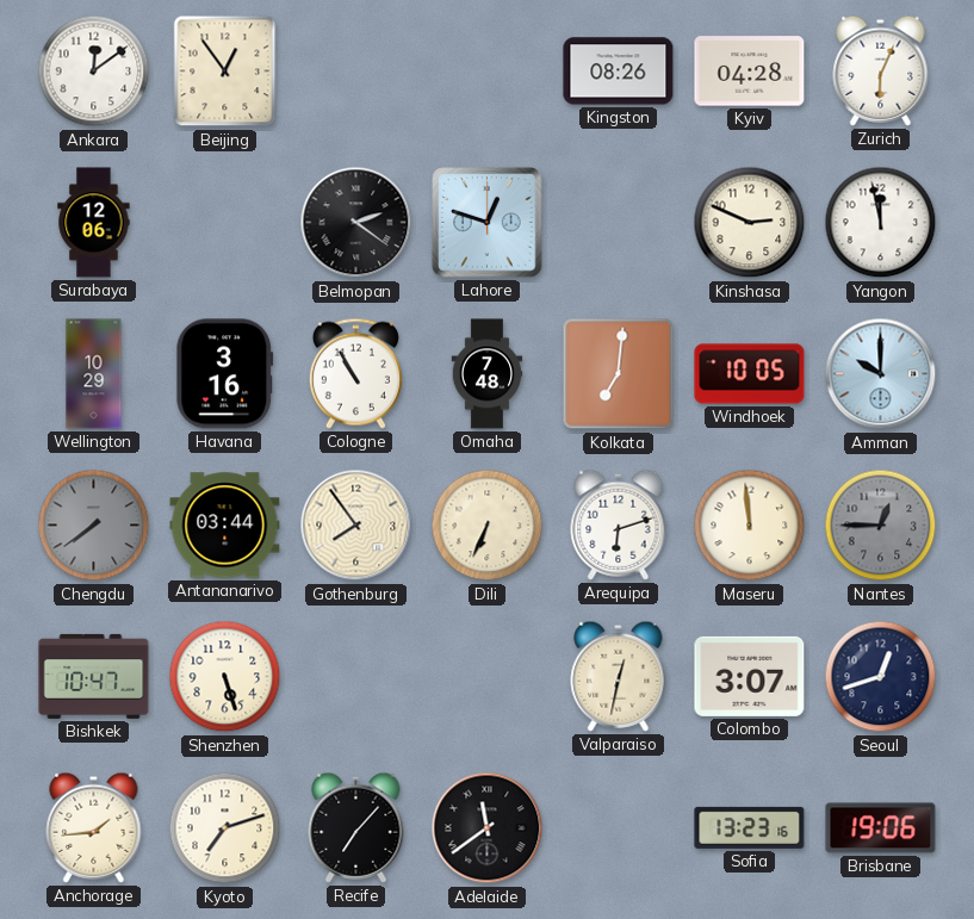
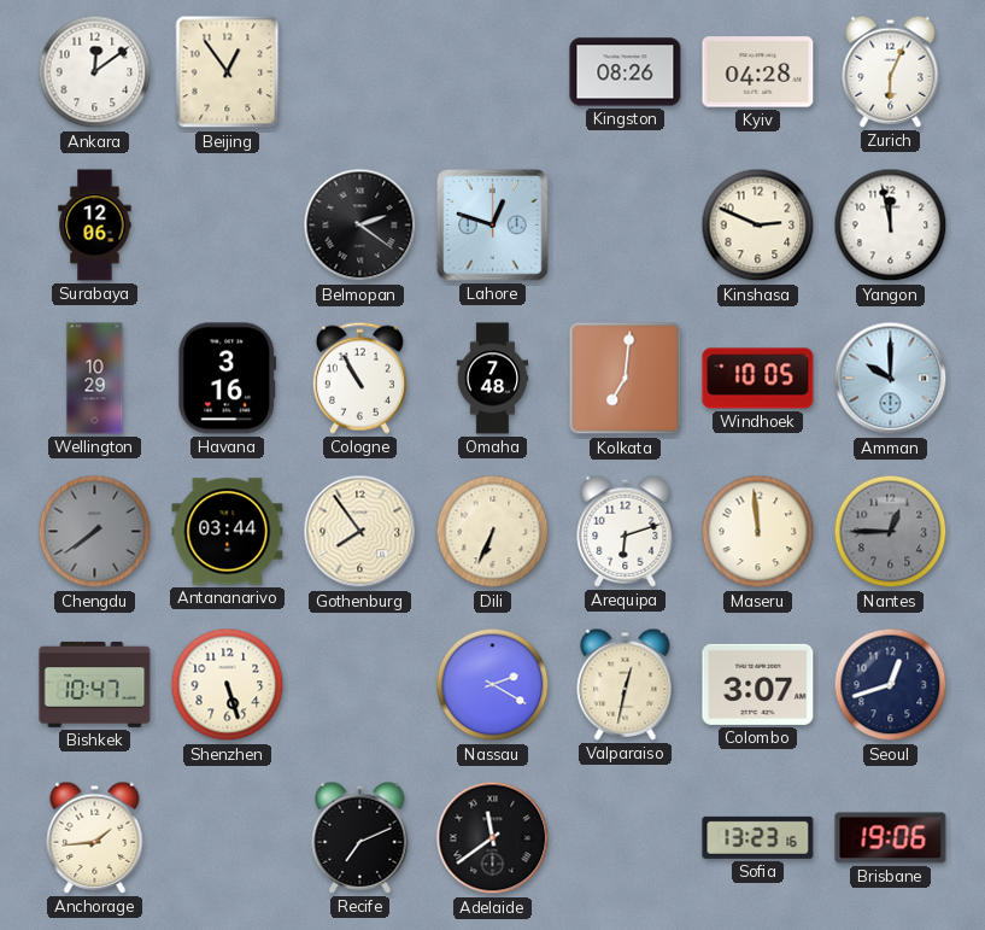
Nassau: none -> 2:20 (493, 685)
Kyoto: 7:12 -> none (225, 828)
Recife: 7:07 -> 7:11 (360, 837)
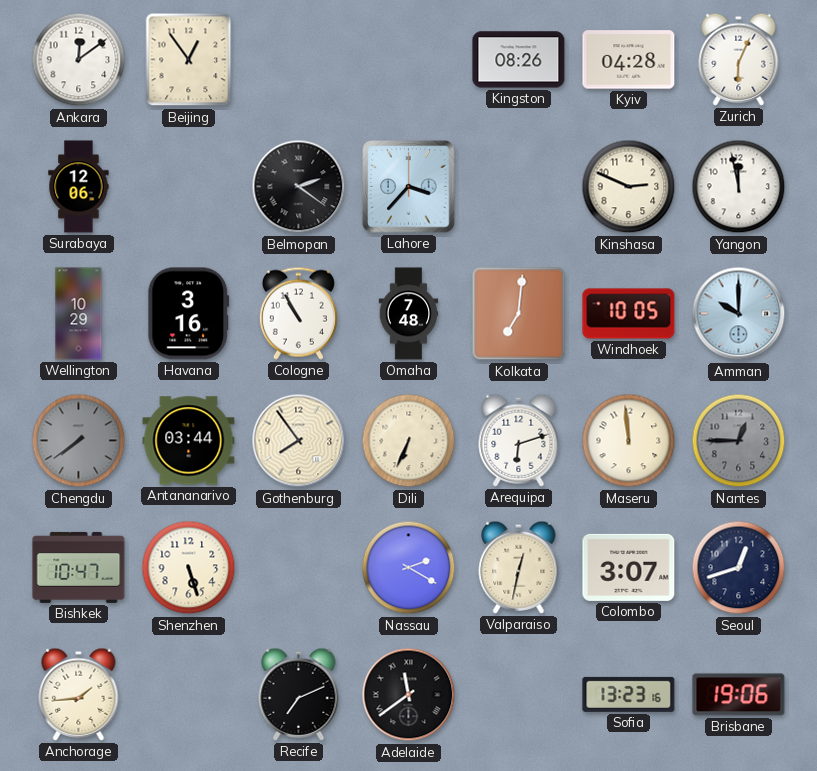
Lahore: 12:48 -> 3:37 (409, 187)
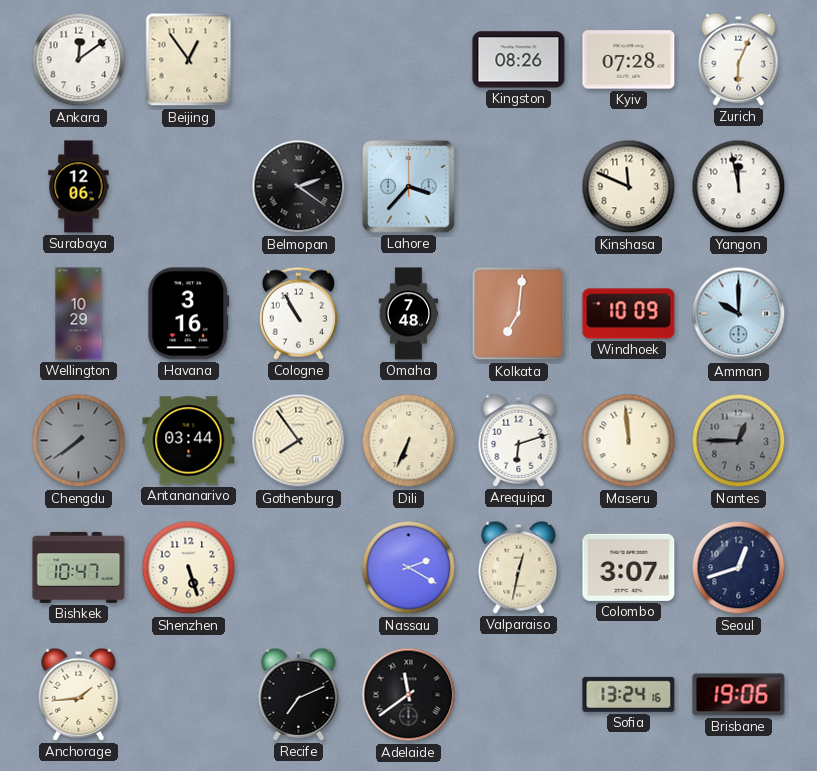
Kyiv: 04:28 -> 07:28 (629, 60)
Kinshasa: 2:49 -> 11:49 (629, 187)
Windhoek: 10:05 -> 10:09 (629, 314)
Sofia: 13:23 -> 13:24 (629, 694)
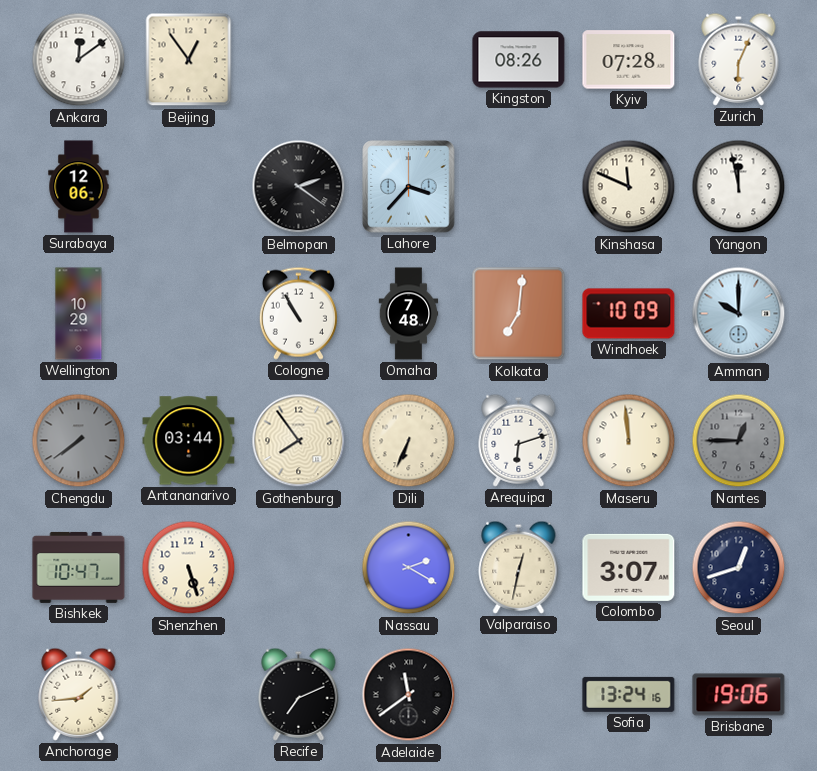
Havana: 3:16 -> none (189, 314)
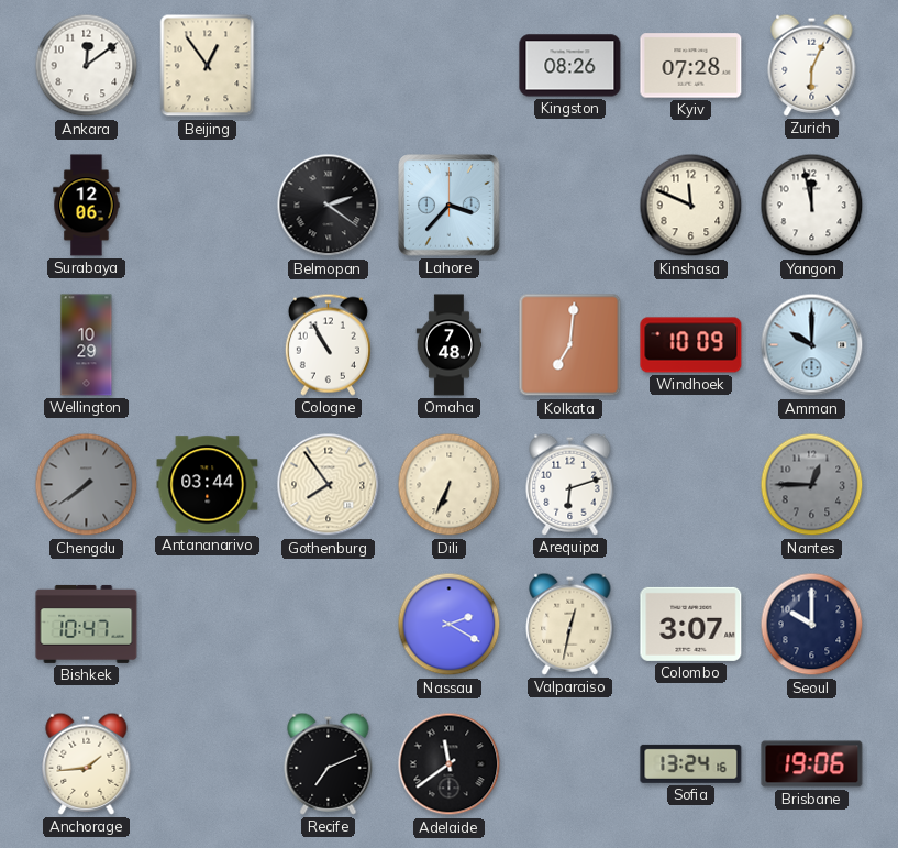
Maseru: 11:59 -> none (629, 441)
Shenzhen: 5:27 -> none (189, 568)
Seoul: 12:42 -> 10:00 (812, 625)
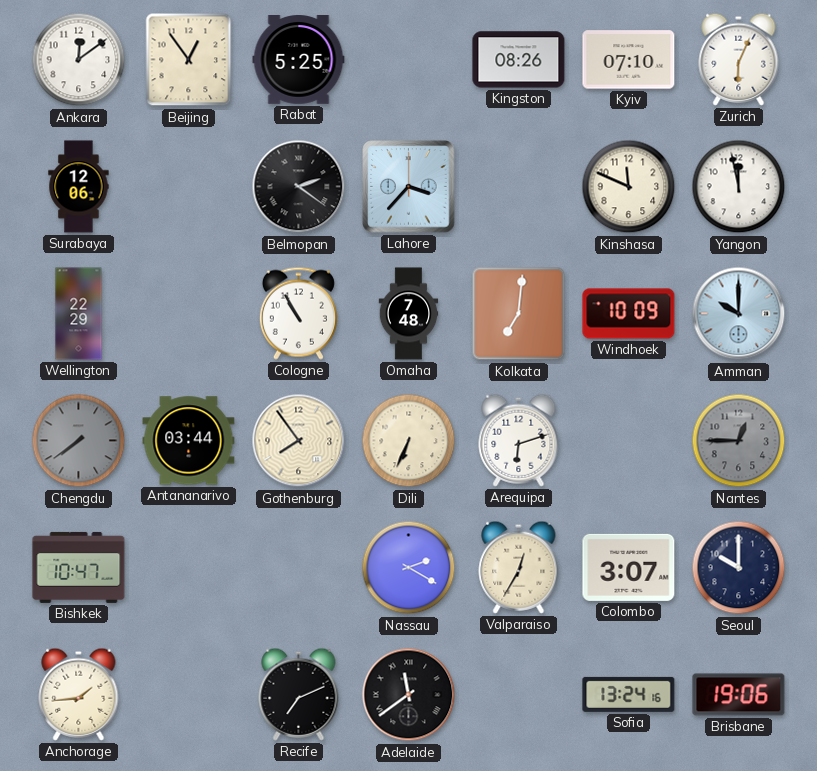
Rabat: none -> 5:25 (299, 60)
Kyiv: 07:28 -> 07:10 (629, 60)
Wellington: 10:29 -> 22:29 (79, 314)
Valparaiso: 12:32 -> 12:35 (519, 567)
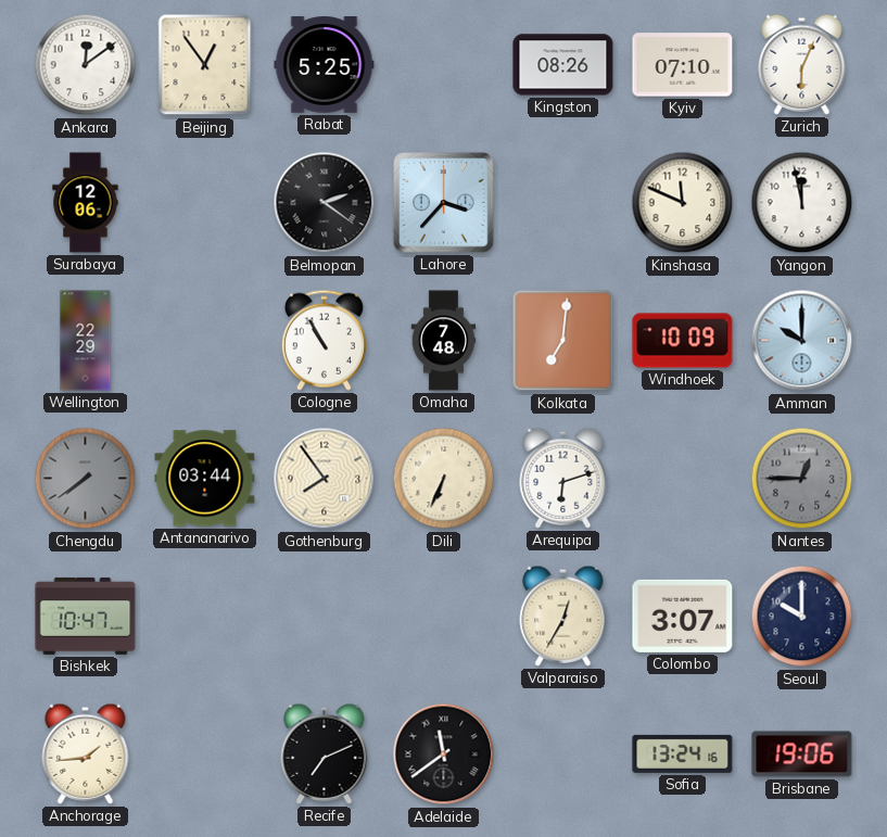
Nassau: 2:20 -> none (409, 568)
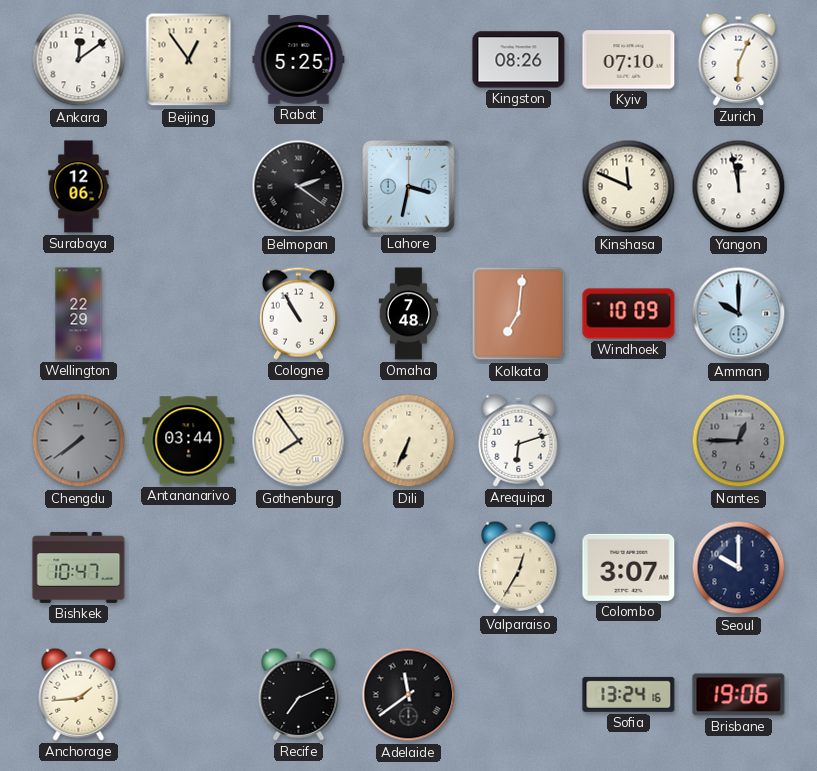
Lahore: 3:37 -> 3:32 (409, 187)
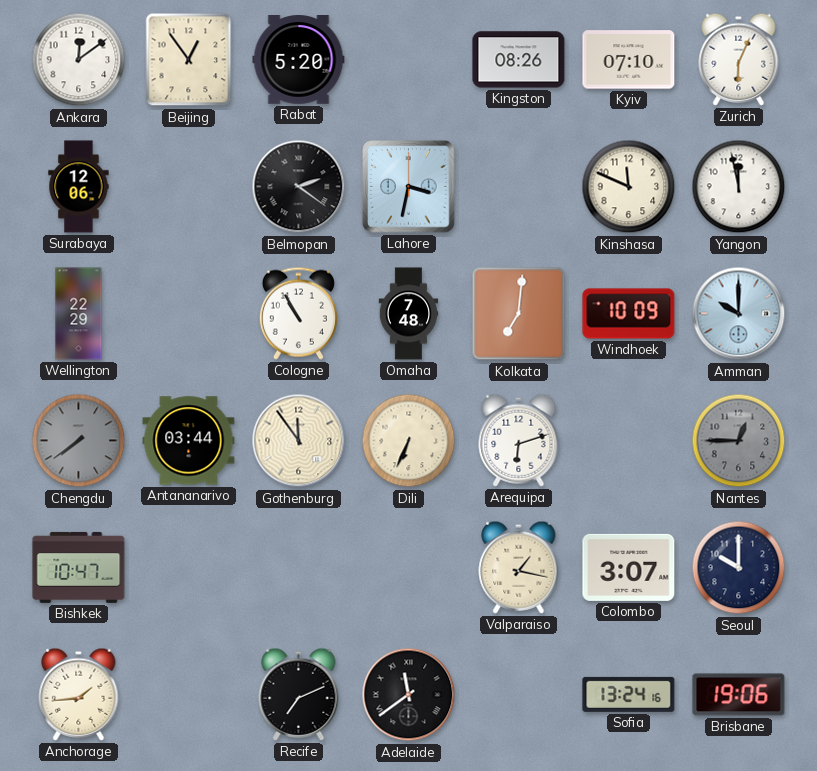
Rabat: 5:25 -> 5:20 (299, 60)
Gothenburg: 7:54 -> 11:54 (299, 441)
Valparaiso: 12:35 -> 1:17 (519, 567)
